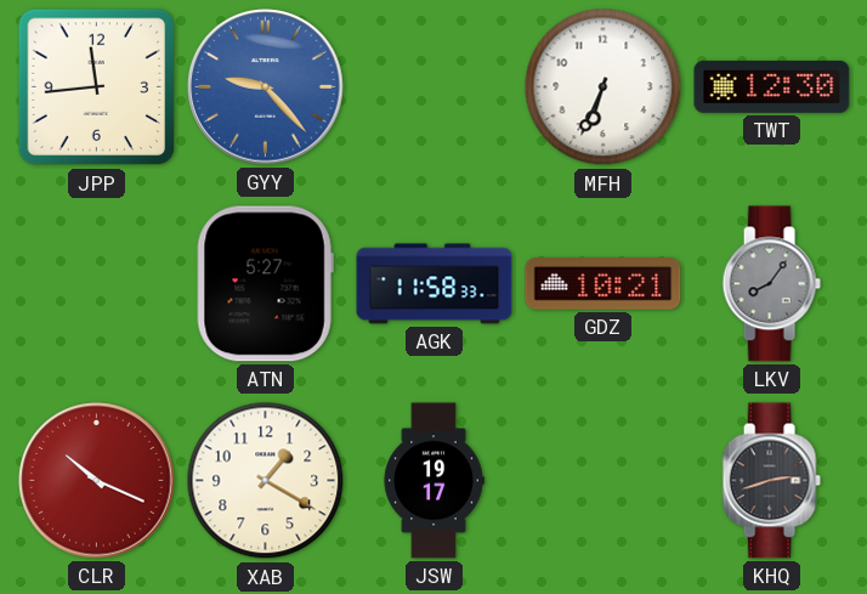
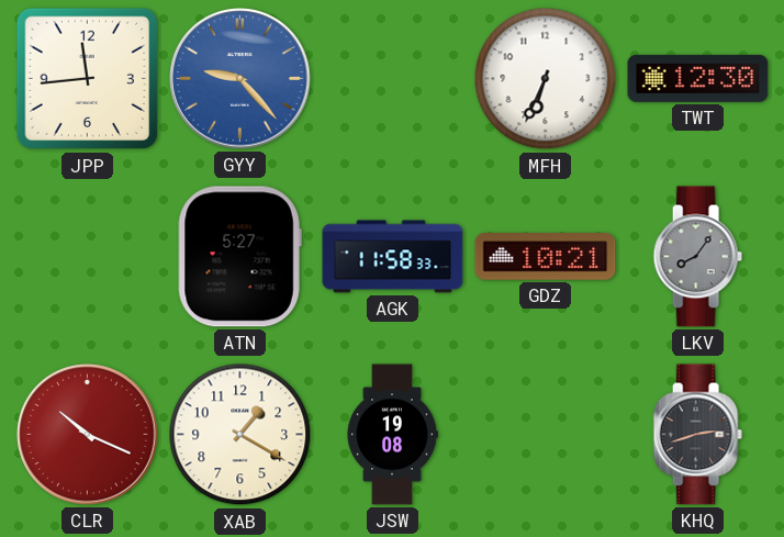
JSW: 19:17 -> 19:08 (392, 435)
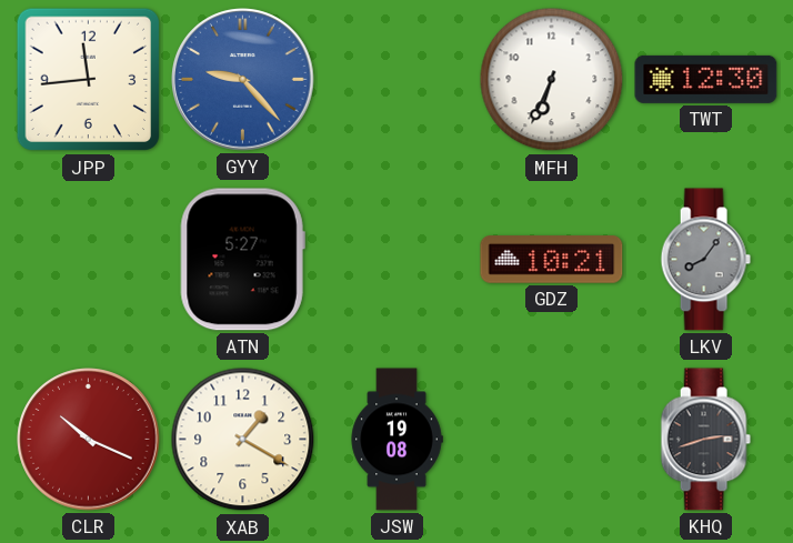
AGK: 11:58 -> none (393, 257)
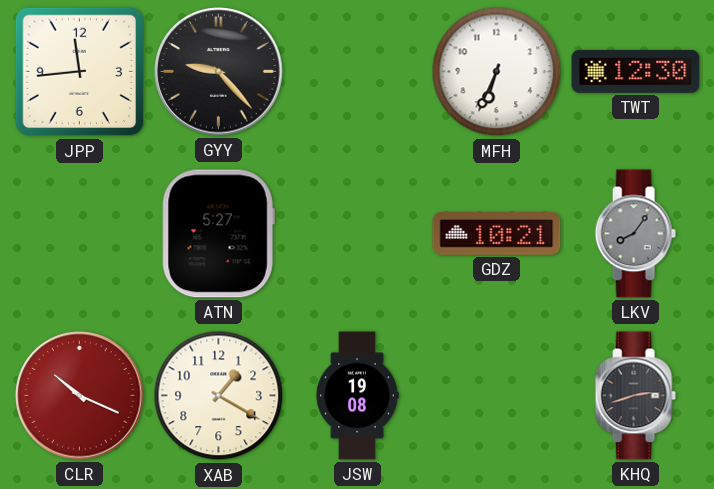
GYY dial: blue -> black (219, 72)
